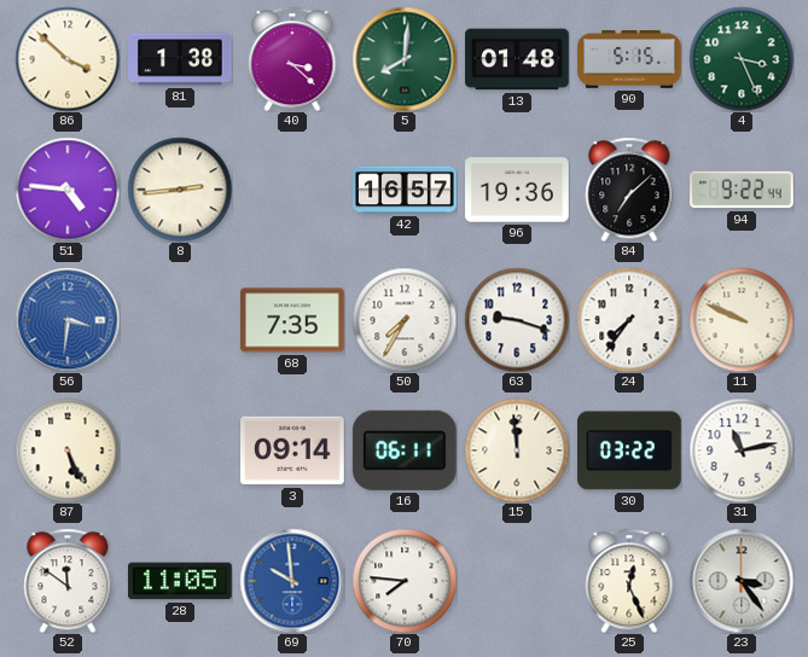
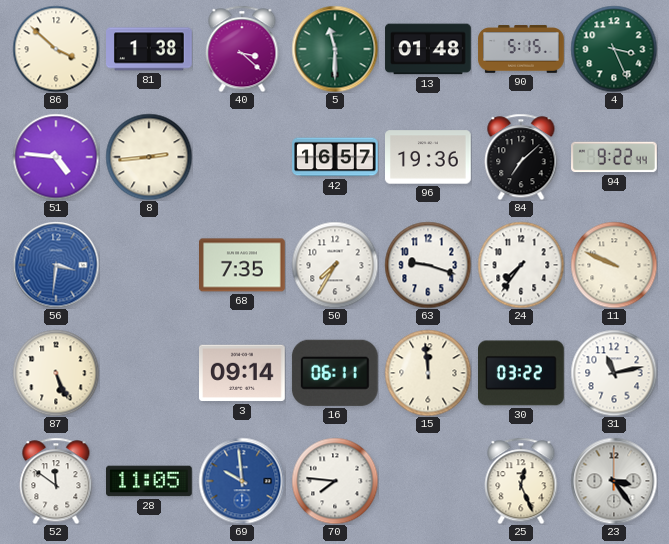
5: 8:01 -> 11:30 (335, 49)
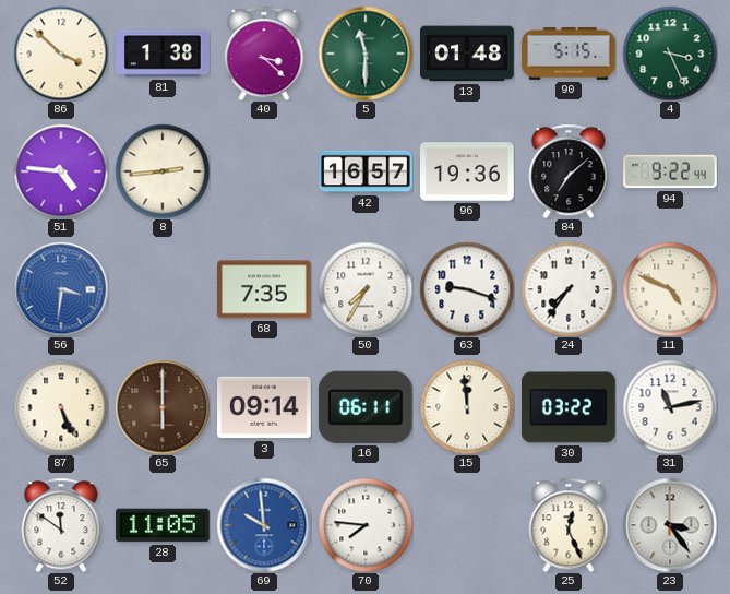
11: 9:49 -> 4:49 (670, 289)
65: none -> 6:00 (163, 407)
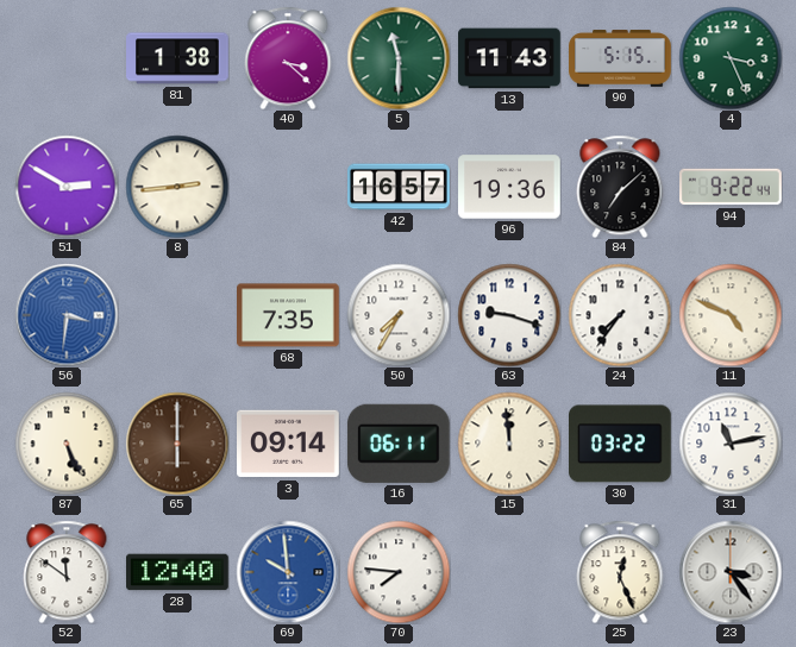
86: 3:52 -> none (61, 54)
13: 01:48 -> 11:43 (509, 58)
51: 4:46 -> 2:50 (67, 187)
28: 11:05 -> 12:40 (178, 572)
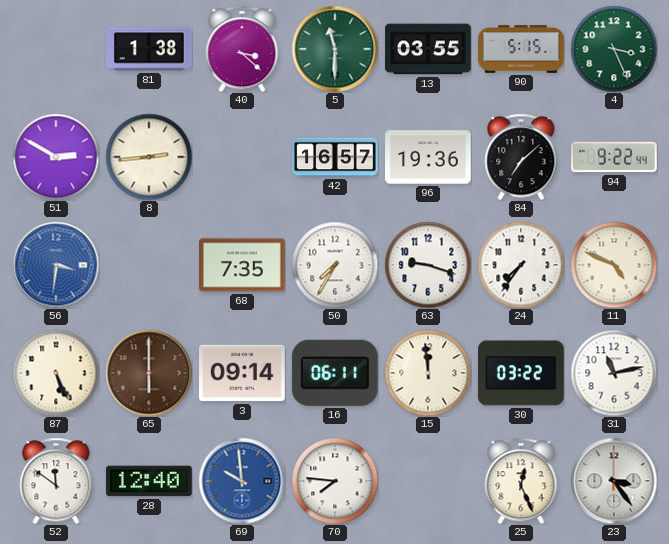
13: 11:43 -> 03:55 (428, 49)
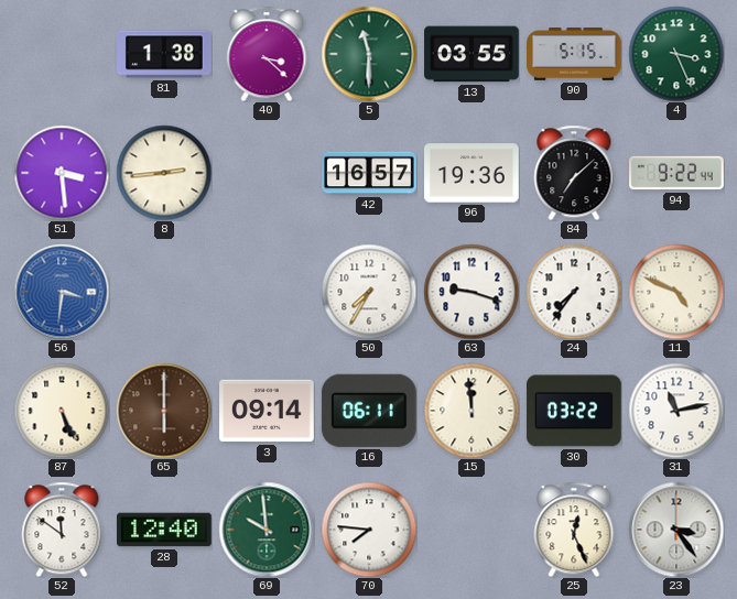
51: 2:50 -> 3:29 (62, 173)
68: 7:35 -> none (243, 265)
69 dial: blue -> green (267, 530)
